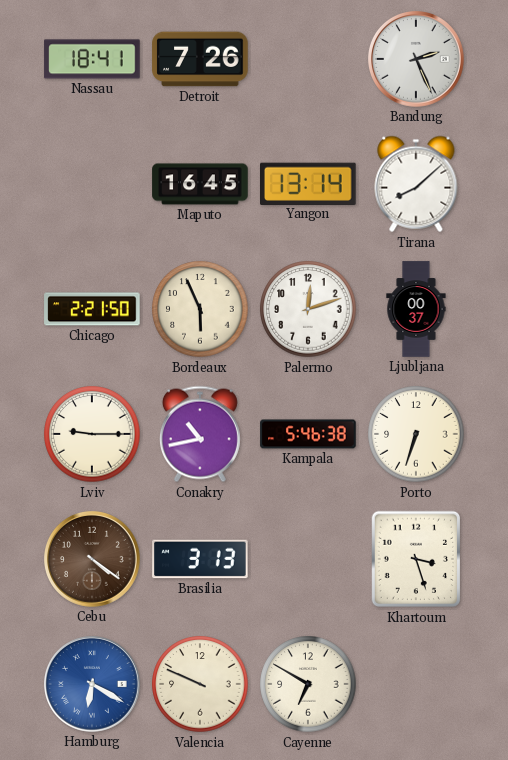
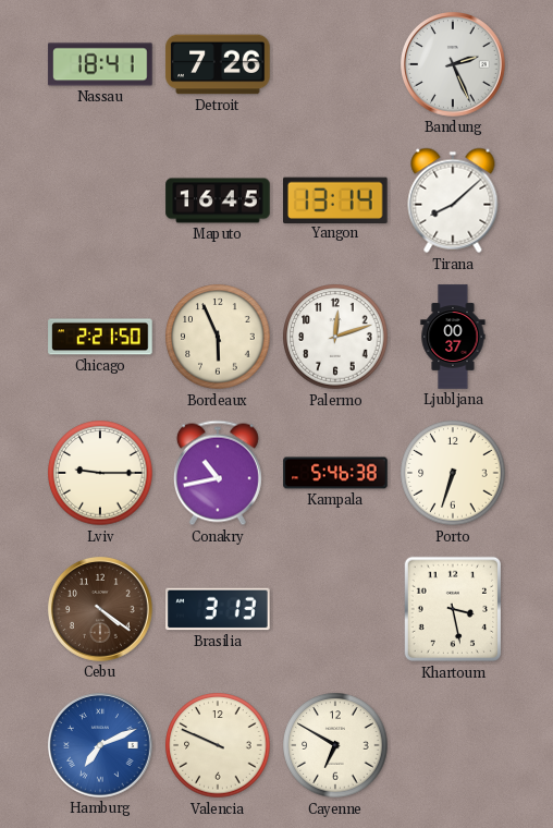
Khartoum: 3:27 -> 3:28 (452, 609)
Hamburg: 6:20 -> 7:11 (101, 746)
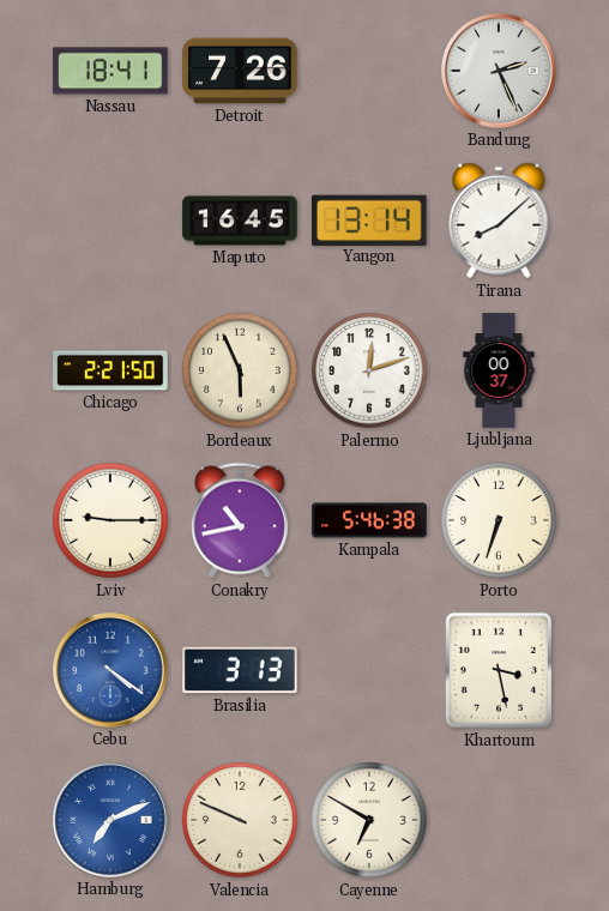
Cebu dial: brown -> blue (111, 671)
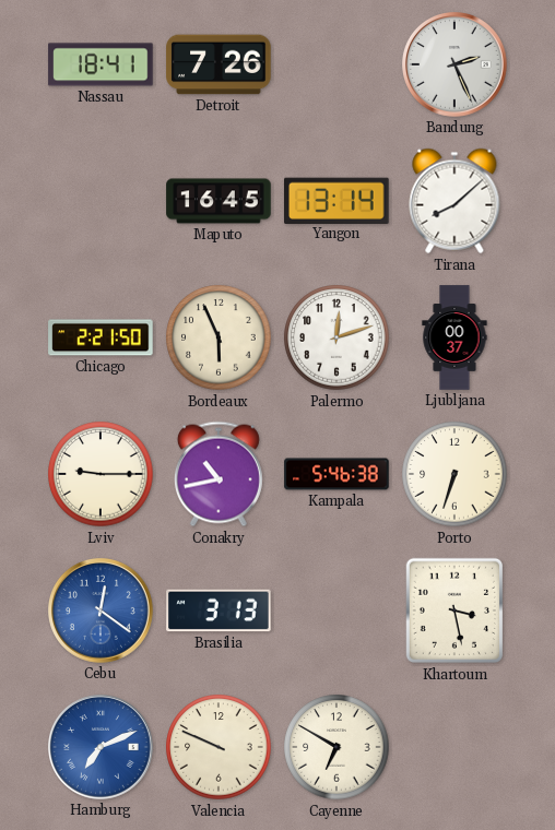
Cebu: 4:21 -> 12:21 (102, 612)
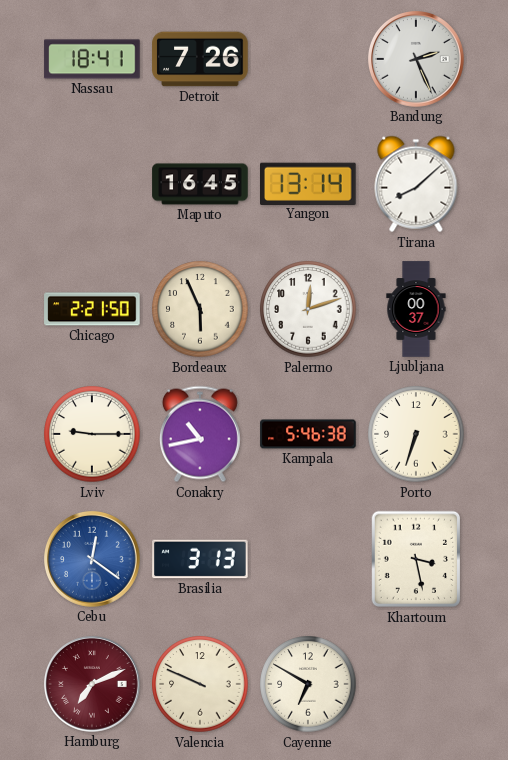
Hamburg dial: blue -> burgundy (93, 685)
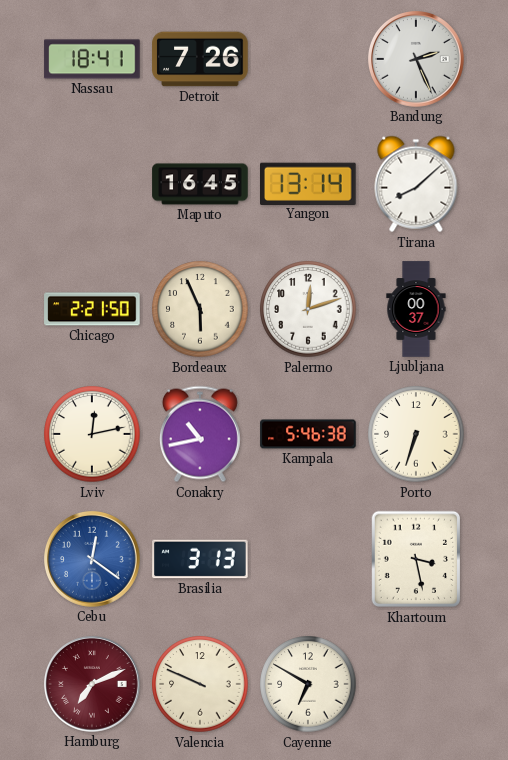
Lviv: 9:15 -> 12:13 (92, 434)
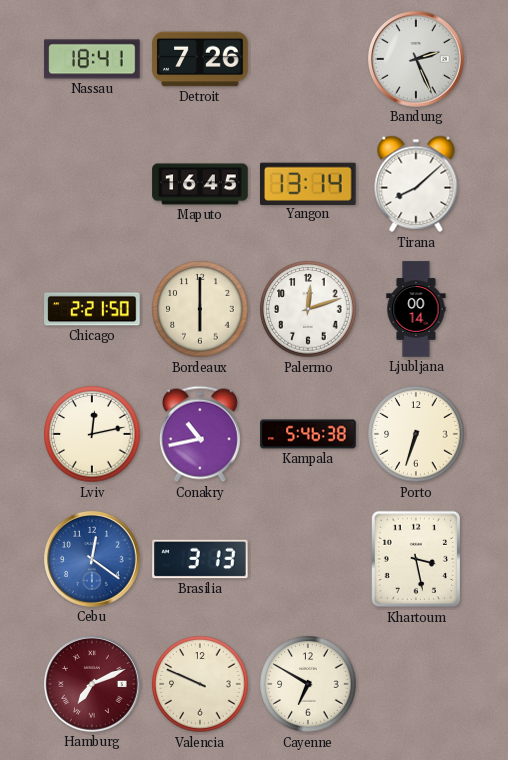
Bordeaux: 5:56 -> 6:00 (200, 309)
Ljubljana: 00:37 -> 00:14 (416, 309)
